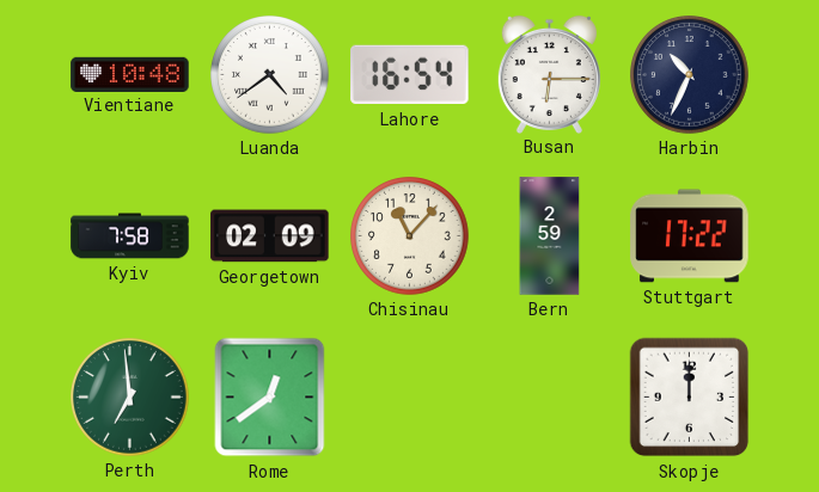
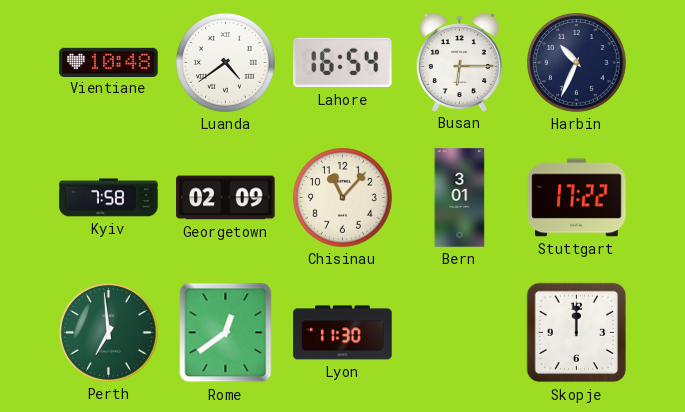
Bern: 2:59 -> 3:01 (460, 198)
Lyon: none -> 11:30 (343, 333)
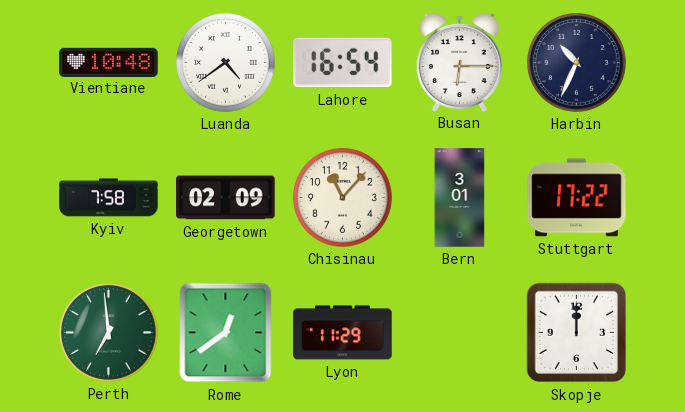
Lyon: 11:30 -> 11:29 (343, 333)
